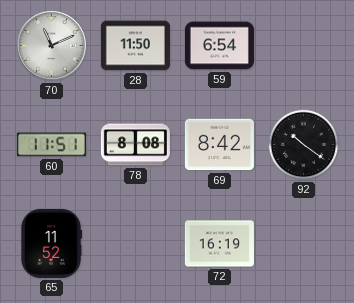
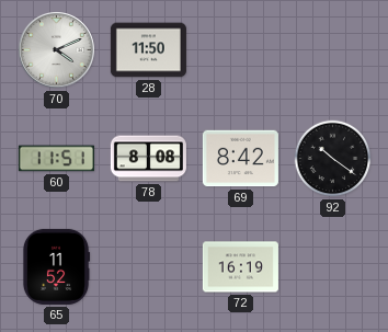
70: 11:11 -> 4:11 (56, 49)
59: 6:54 -> none (219, 46)
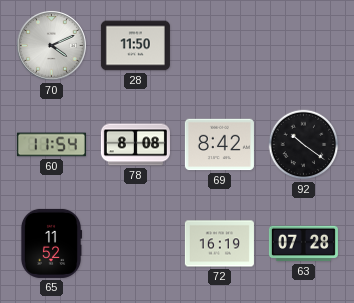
60: 11:51 -> 11:54 (51, 145)
63: none -> 07:28 (303, 244)
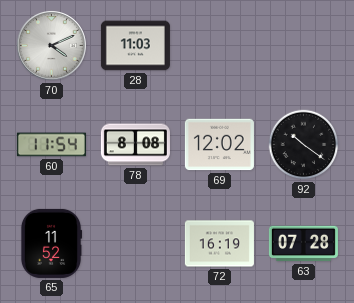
28: 11:50 -> 11:03 (135, 46)
69: 8:42 -> 12:02 (219, 145)
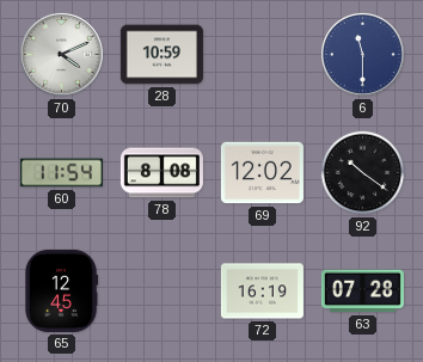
28: 11:03 -> 10:59 (161, 55)
6: none -> 11:30 (362, 54)
65: 11:52 -> 12:45 (61, 290)
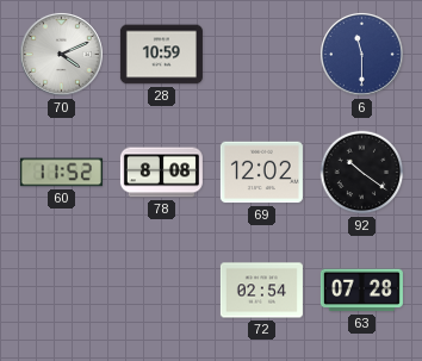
60: 11:54 -> 11:52 (61, 173)
65: 12:45 -> none (61, 290)
72: 16:19 -> 02:54 (261, 291)
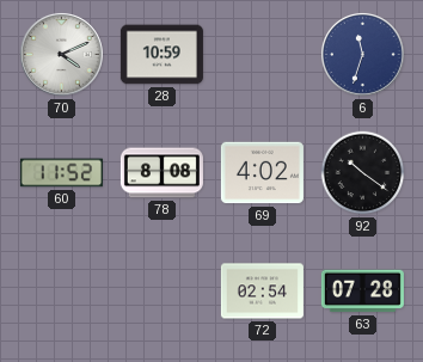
6: 11:30 -> 11:33 (362, 54)
69: 12:02 -> 4:02 (262, 173)
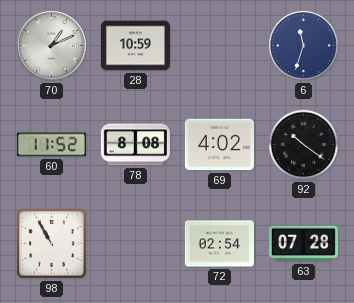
70: 4:11 -> 1:11 (51, 45)
98: none -> 10:55 (52, 244)
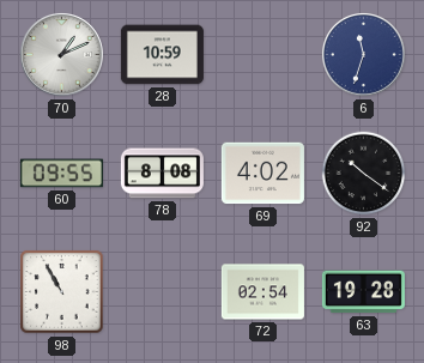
60: 11:52 -> 09:55 (61, 174)
63: 07:28 -> 19:28 (363, 292)
